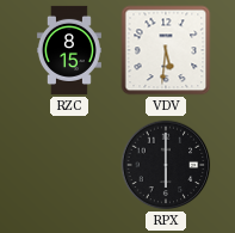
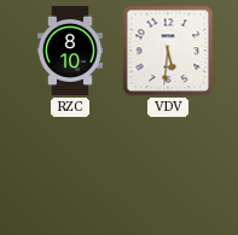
RZC: 8:15 -> 8:10 (70, 51)
RPX: 6:00 -> none (166, 165)
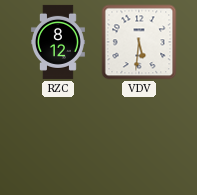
RZC: 8:10 -> 8:12 (58, 42)
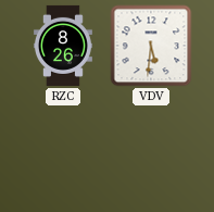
RZC: 8:12 -> 8:26 (63, 46)
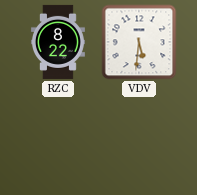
RZC: 8:26 -> 8:22 (58, 42)
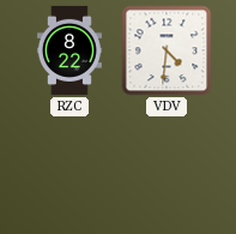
VDV: 5:31 -> 4:31 (167, 50)
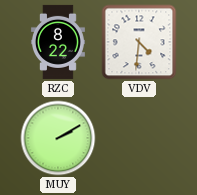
MUY: none -> 2:10 (58, 138)
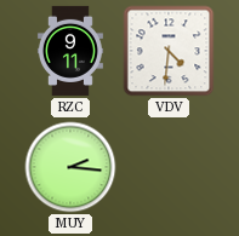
RZC: 8:22 -> 9:11 (70, 51)
MUY: 2:10 -> 2:16 (70, 167)
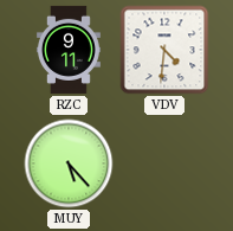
MUY: 2:16 -> 5:23 (69, 163)
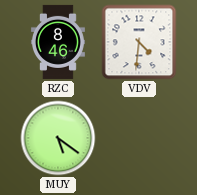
RZC: 9:11 -> 8:46 (58, 42)
MUY: 5:23 -> 5:21 (58, 138)
